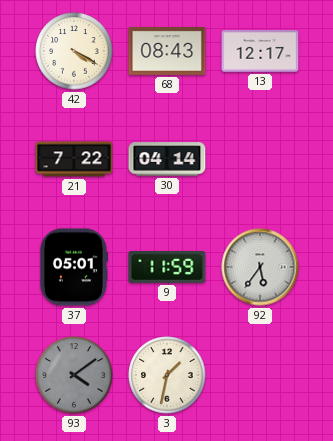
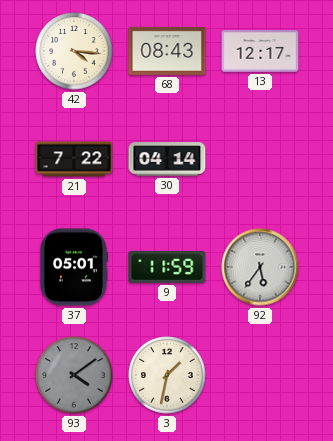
42: 4:20 -> 4:16 (74, 51)
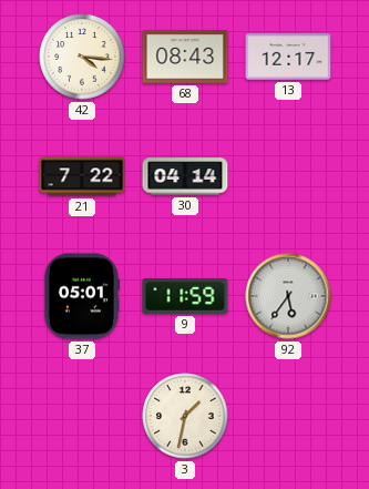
93: 4:09 -> none (74, 375)
